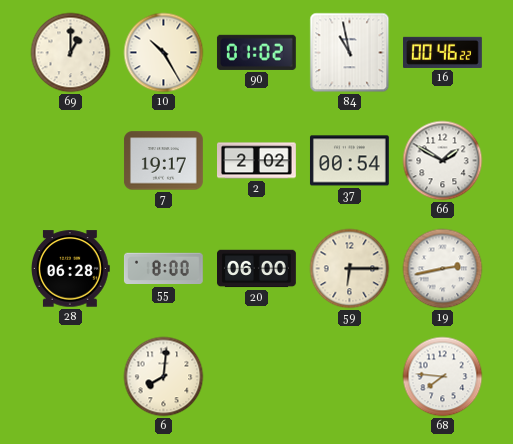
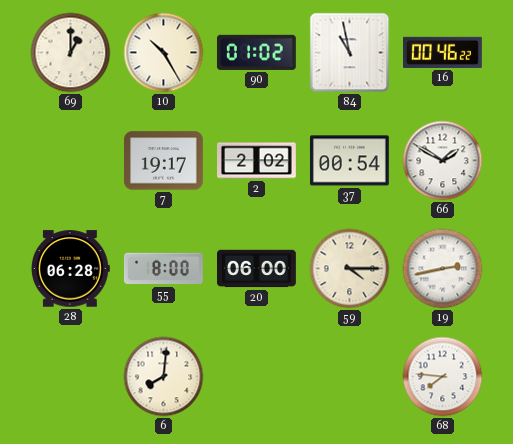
59: 6:15 -> 4:15 (350, 269)
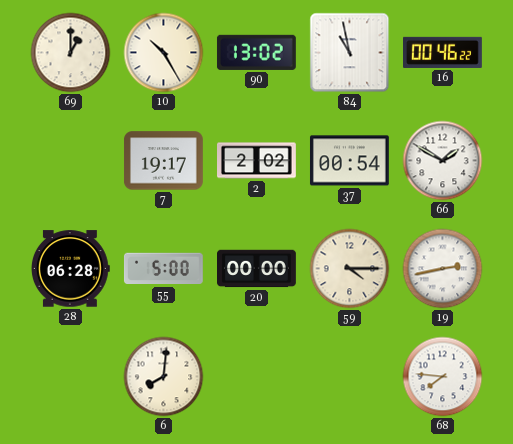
90: 01:02 -> 13:02 (256, 52)
55: 8:00 -> 5:00 (163, 269)
20: 06:00 -> 00:00 (257, 269)
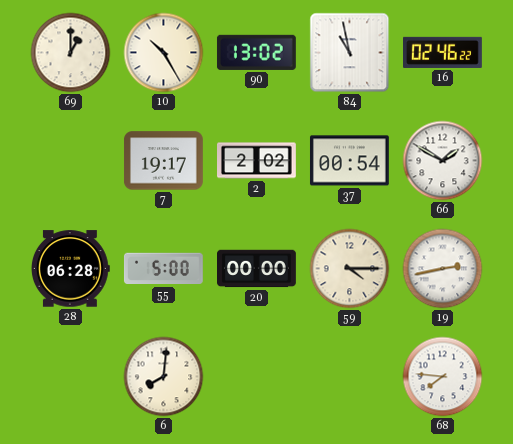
16: 00:46 -> 02:46 (443, 52)
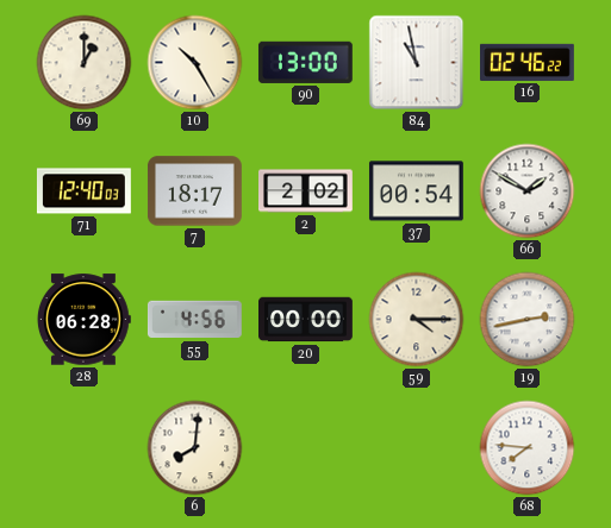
90: 13:02 -> 13:00 (305, 62)
71: none -> 12:40 (85, 191)
7: 19:17 -> 18:17 (194, 191)
55: 5:00 -> 4:56 (194, 320)
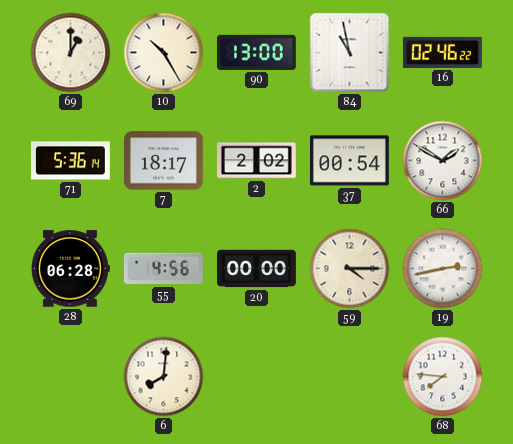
71: 12:40 -> 5:36 (71, 161)
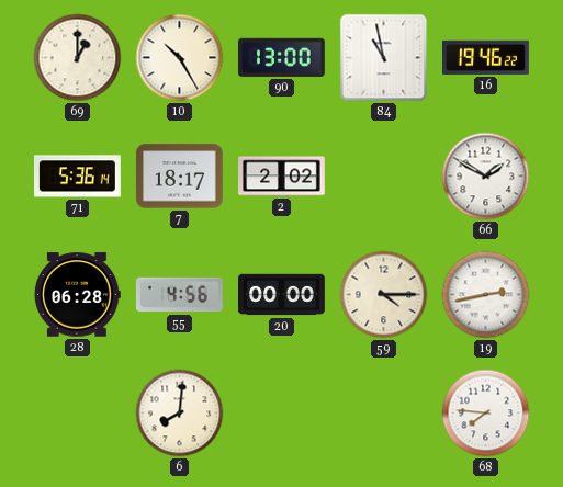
16: 02:46 -> 19:46 (486, 57)
37: 00:54 -> none (349, 161)
